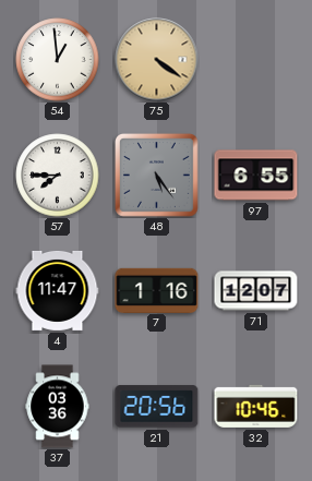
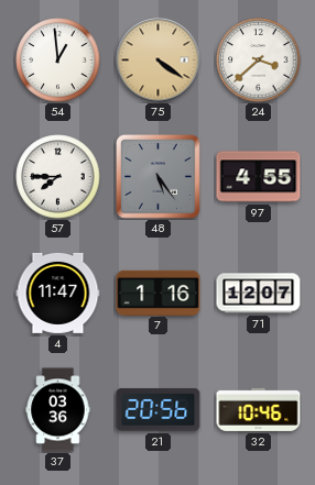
24: none -> 3:38 (259, 60)
97: 6:55 -> 4:55 (259, 177)
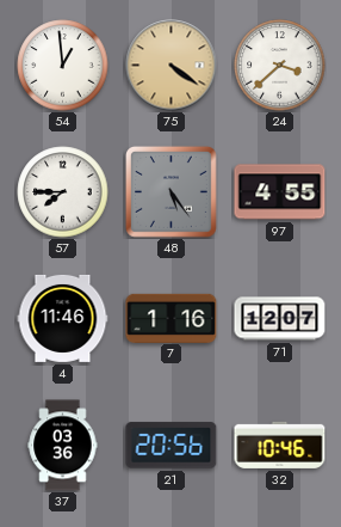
4: 11:47 -> 11:46 (63, 318)
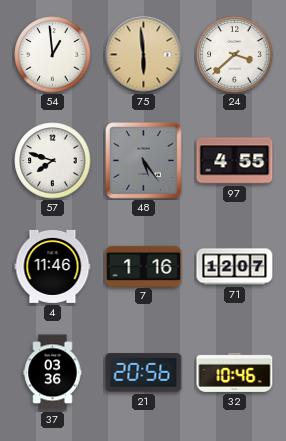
75: 4:21 -> 5:59 (144, 55)
57: 7:45 -> 7:48 (53, 161)
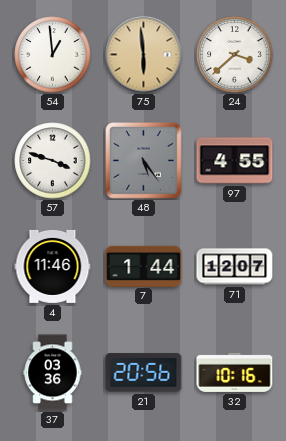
57: 7:48 -> 3:48 (53, 161)
7: 1:16 -> 1:44 (144, 266)
32: 10:46 -> 10:16 (235, 372)
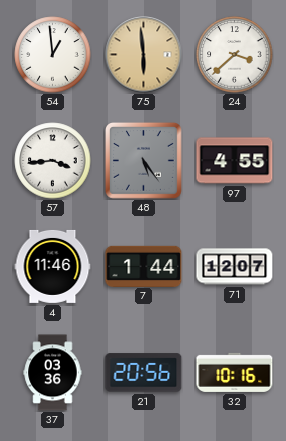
57: 3:48 -> 3:44 (53, 161)
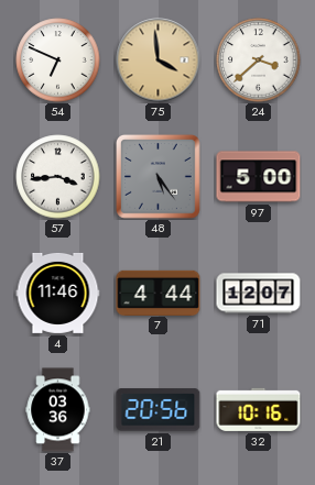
54: 12:59 -> 6:49 (58, 60)
75: 5:59 -> 3:59 (159, 60)
97: 4:55 -> 5:00 (259, 177)
7: 1:44 -> 4:44 (159, 293)
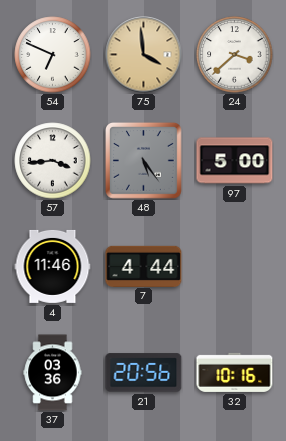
71: 12:07 -> none (259, 294)
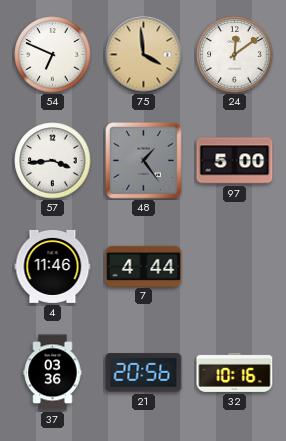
24: 3:38 -> 12:09 (235, 55)
48: 5:24 -> 1:24 (144, 161)
